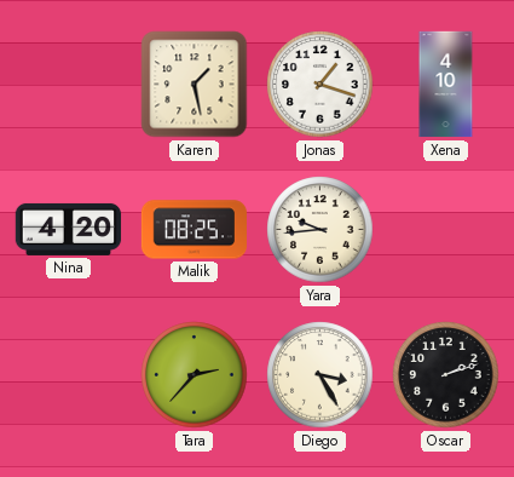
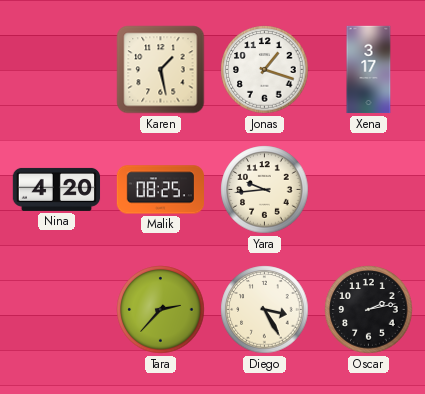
Xena: 4:10 -> 3:17 (369, 70)
Oscar: 2:12 -> 2:13 (369, 310)
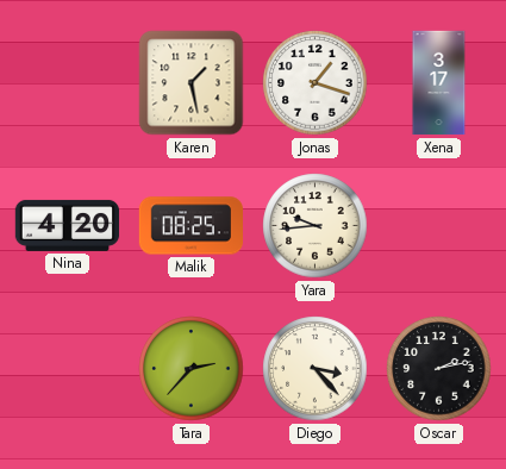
Diego: 3:25 -> 3:23 (316, 369)
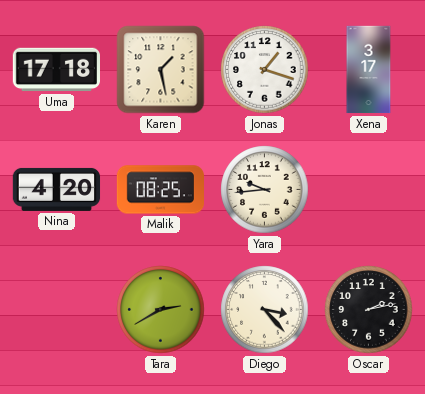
Uma: none -> 17:18 (56, 70)
Tara: 2:37 -> 2:40 (161, 310)
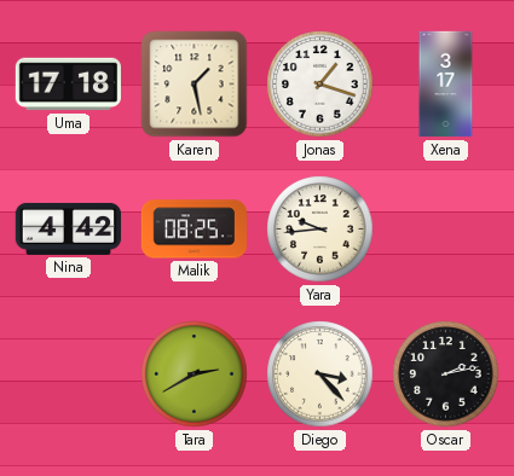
Nina: 4:20 -> 4:42 (69, 228)
